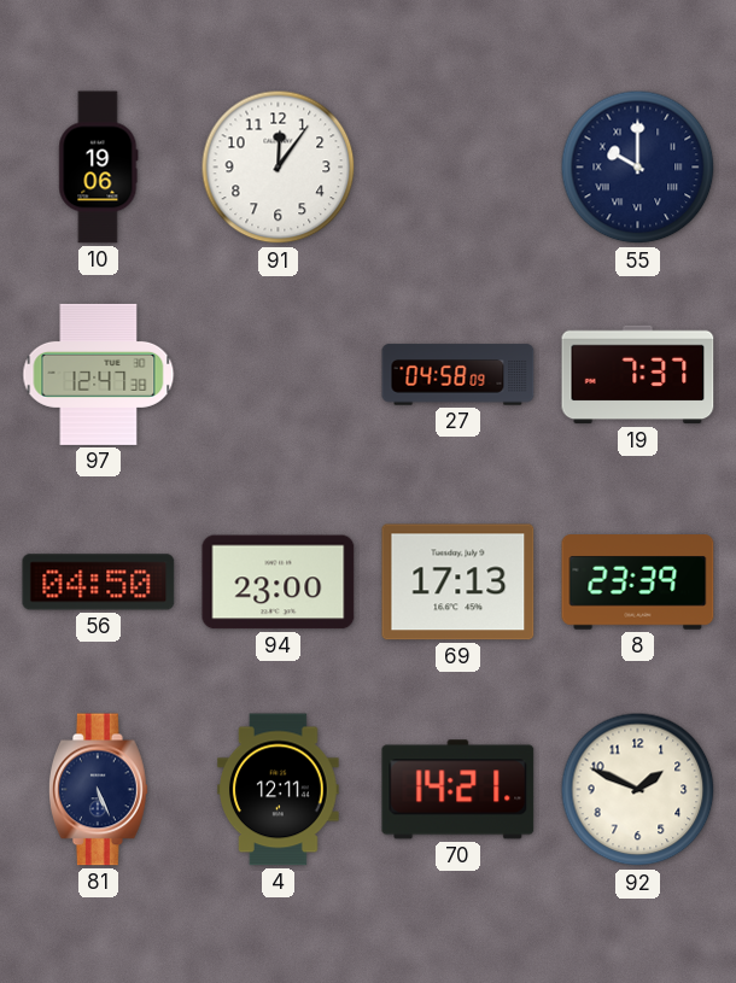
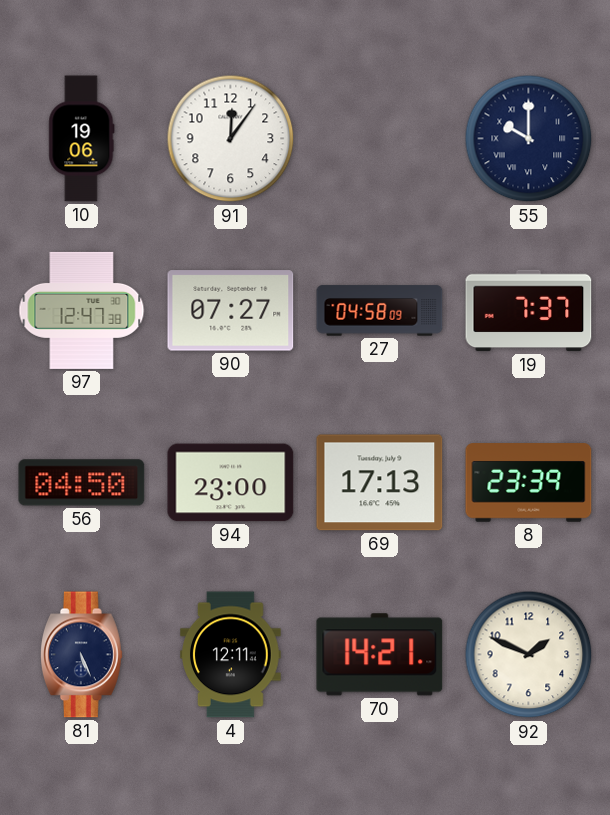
90: none -> 07:27 (231, 311)
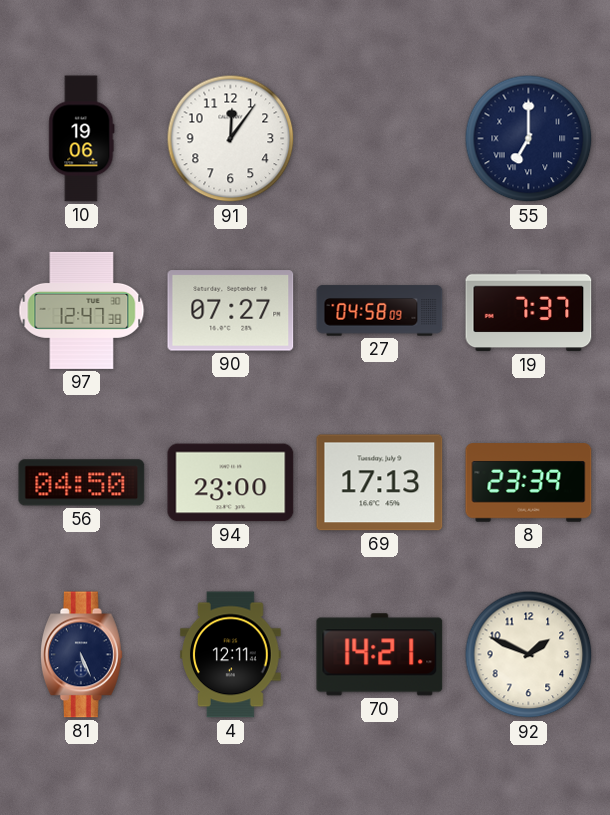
55: 10:00 -> 7:00 (529, 139)
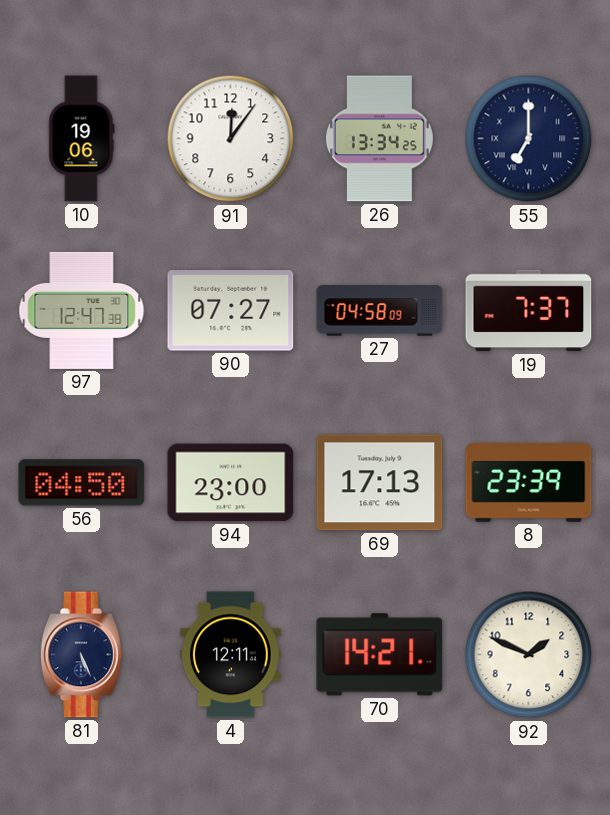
26: none -> 13:34 (379, 139)
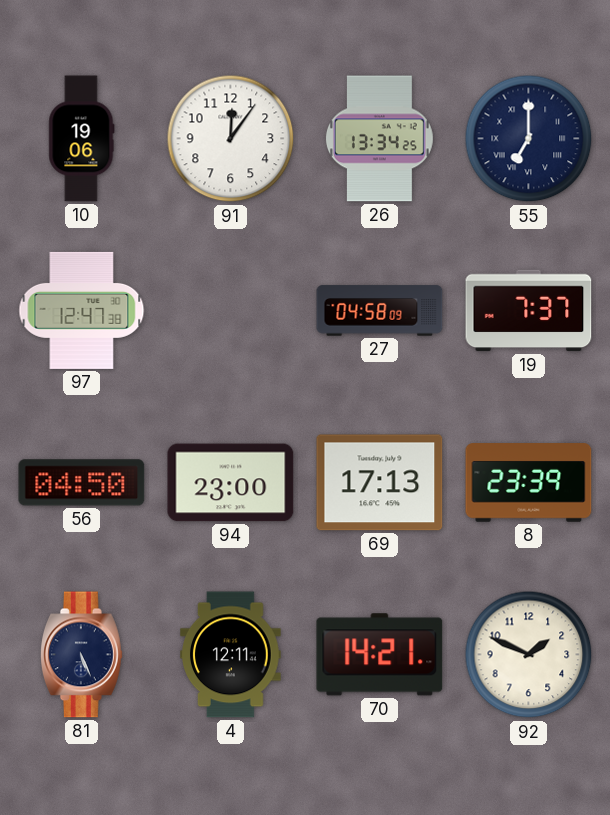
90: 07:27 -> none (231, 311)
